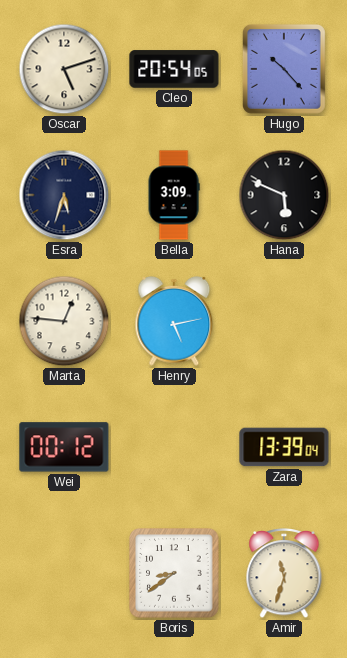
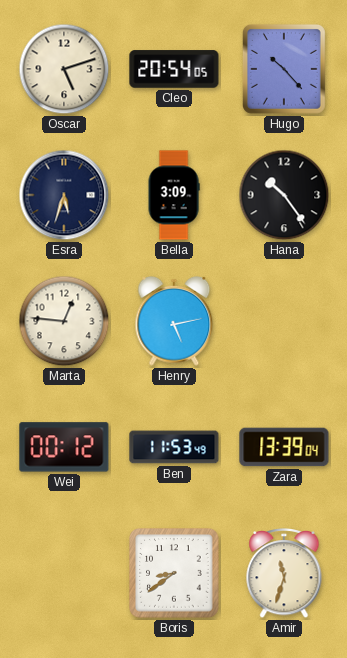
Hana: 5:49 -> 10:24 (284, 195)
Ben: none -> 11:53 (174, 447)
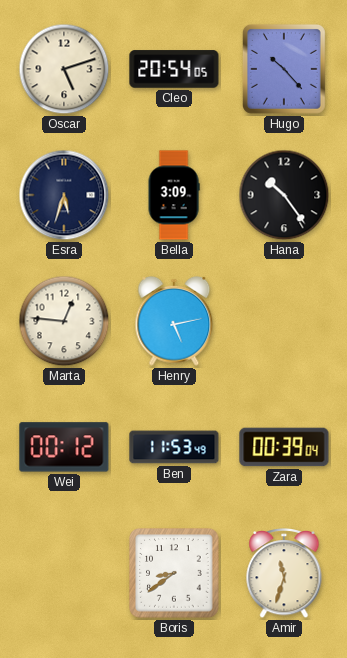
Zara: 13:39 -> 00:39 (284, 447)
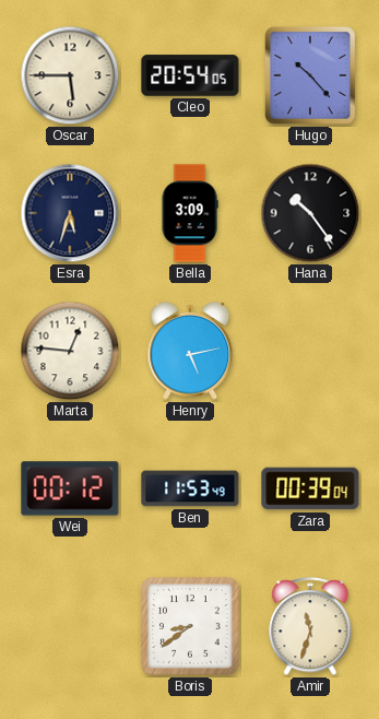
Oscar: 5:12 -> 5:45 (70, 75)
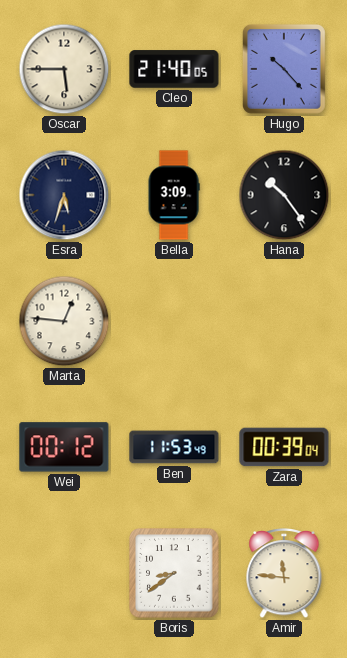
Cleo: 20:54 -> 21:40 (174, 69)
Henry: 5:13 -> none (190, 351)
Amir: 11:33 -> 11:46 (284, 574)
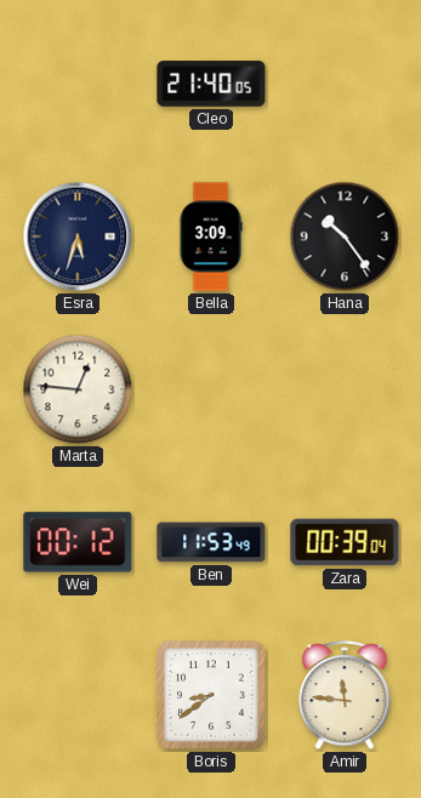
Oscar: 5:45 -> none (64, 69)
Hugo: 10:23 -> none (284, 69)
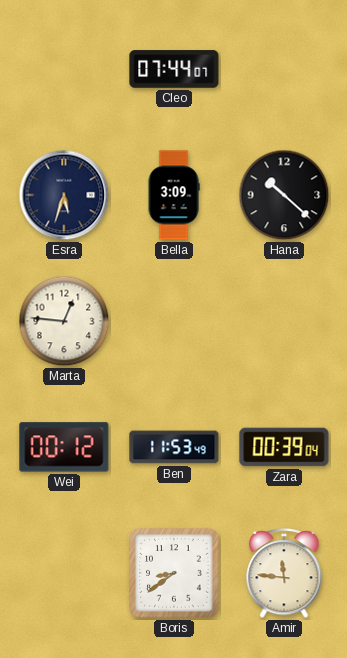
Cleo: 21:40 -> 07:44 (174, 69)
Hana: 10:24 -> 10:22 (284, 195)
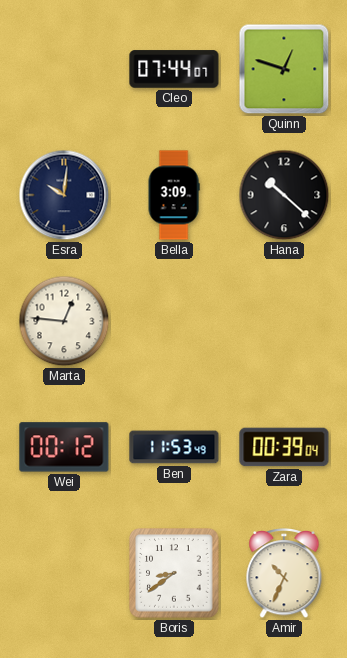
Quinn: none -> 12:48 (284, 69)
Esra: 5:33 -> 10:01 (64, 195)
Amir: 11:46 -> 10:34 (284, 574)
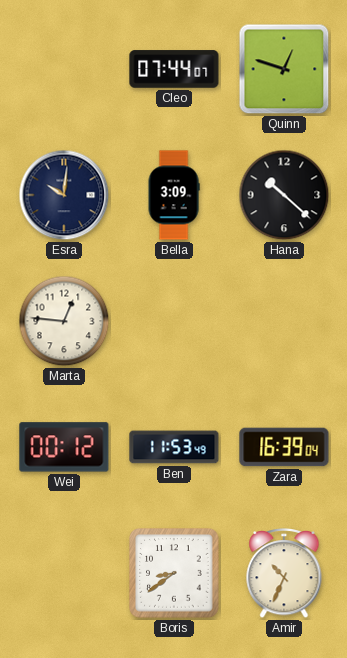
Zara: 00:39 -> 16:39 (284, 447)
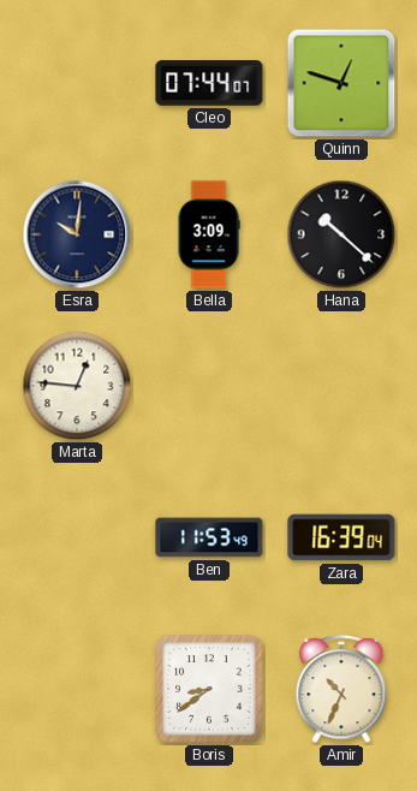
Wei: 00:12 -> none (64, 447)
